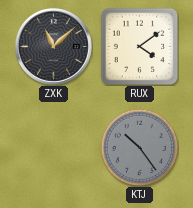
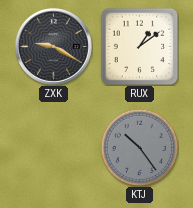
ZXK: 11:08 -> 9:20 (53, 46)
RUX: 4:09 -> 1:09 (139, 46)
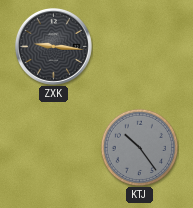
ZXK: 9:20 -> 9:16 (53, 46)
RUX: 1:09 -> none (139, 46)
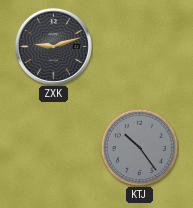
ZXK: 9:16 -> 9:12 (53, 46)
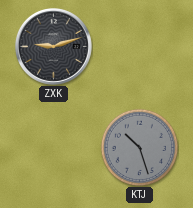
KTJ: 10:24 -> 10:27 (139, 147)
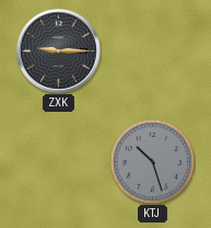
ZXK: 9:12 -> 9:15 (58, 50)
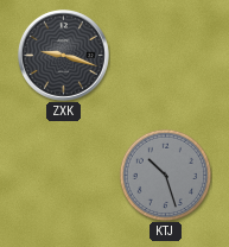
ZXK: 9:15 -> 9:18 (63, 55)
